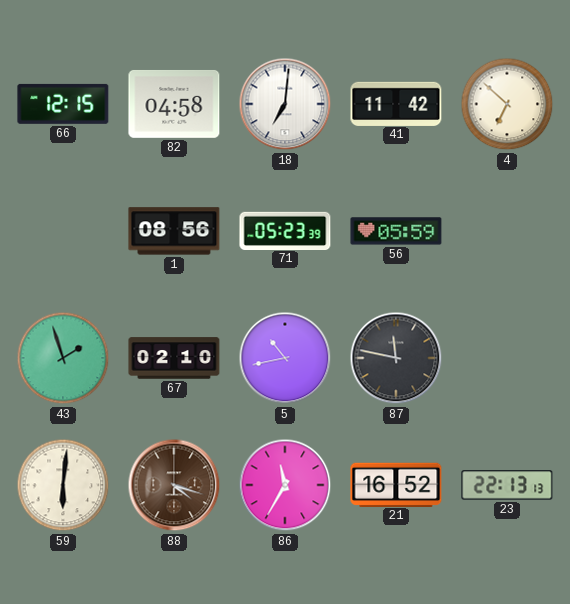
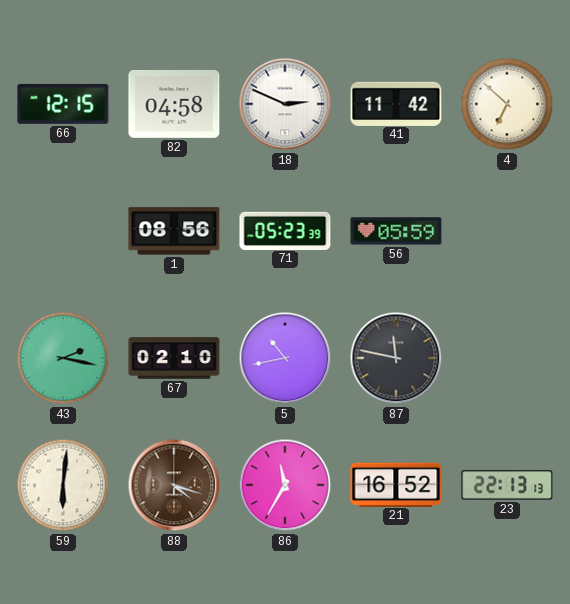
18: 7:01 -> 2:49 (285, 104)
43: 1:57 -> 2:17 (63, 358)
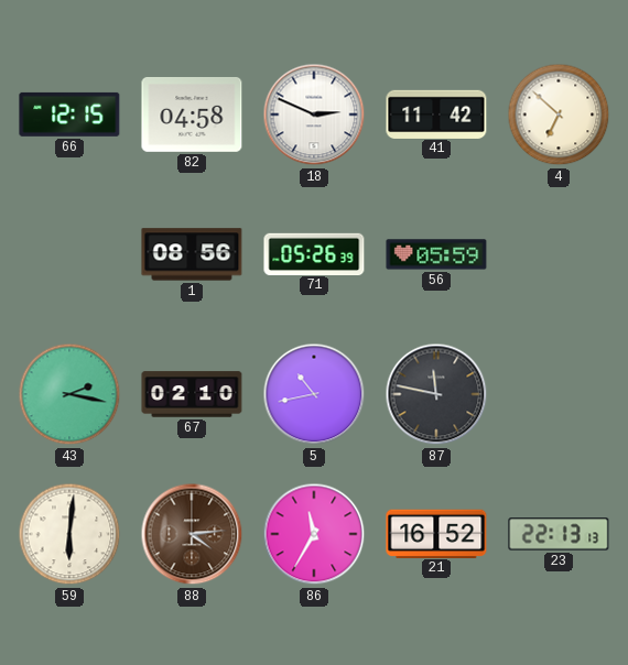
71: 05:23 -> 05:26 (314, 253)
88: 4:18 -> 4:14 (192, 534)
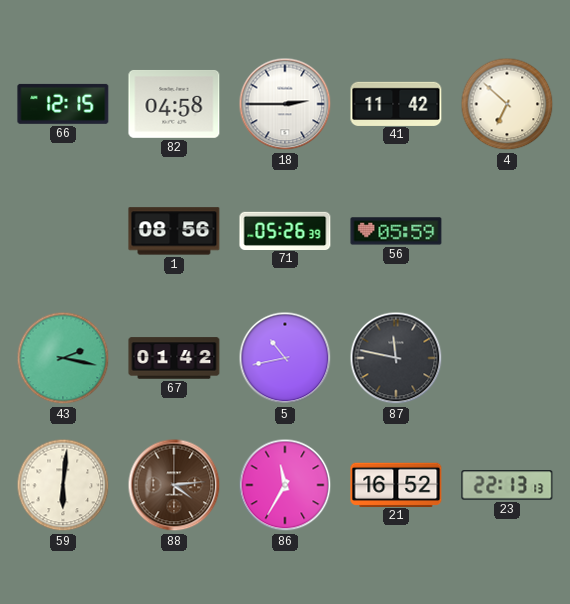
18: 2:49 -> 2:45 (285, 104)
67: 02:10 -> 01:42 (174, 358)
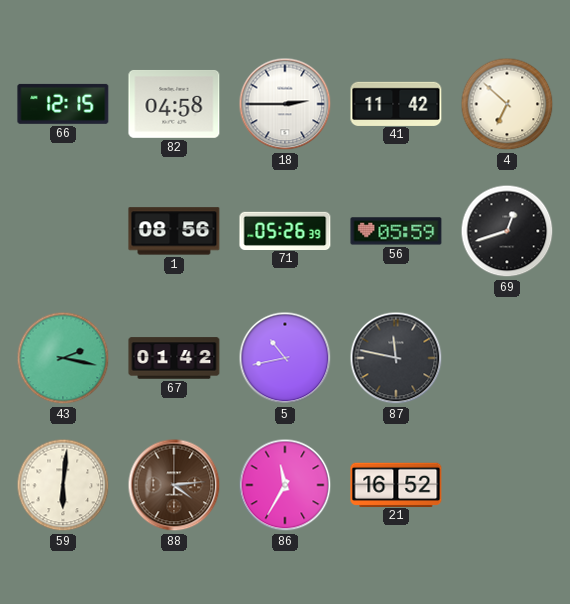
69: none -> 12:42 (507, 231)
23: 22:13 -> none (507, 485)
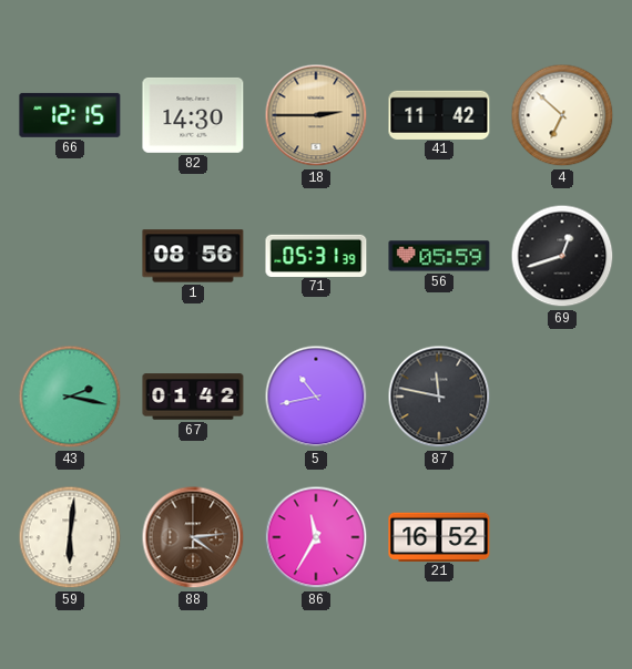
82: 04:58 -> 14:30 (193, 115)
18 dial: white -> champagne (316, 115)
71: 05:26 -> 05:31 (316, 255)
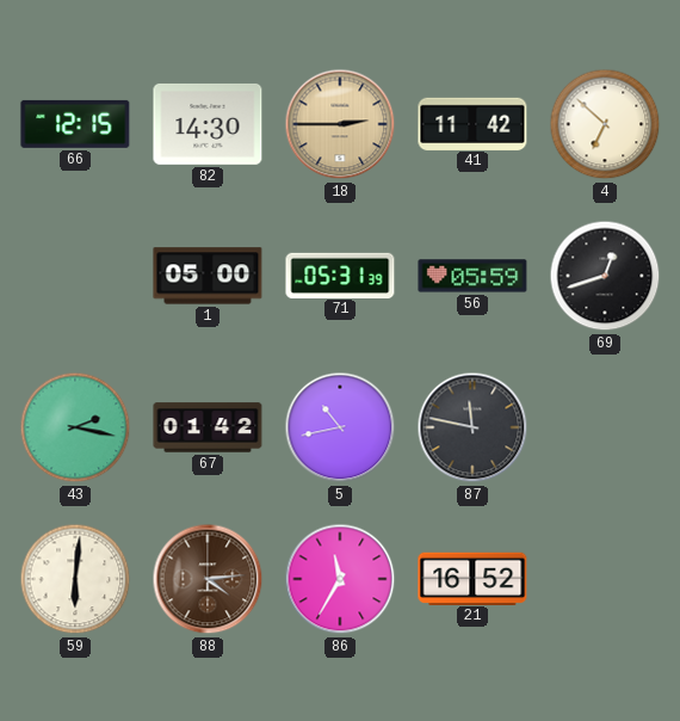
1: 08:56 -> 05:00 (208, 276)
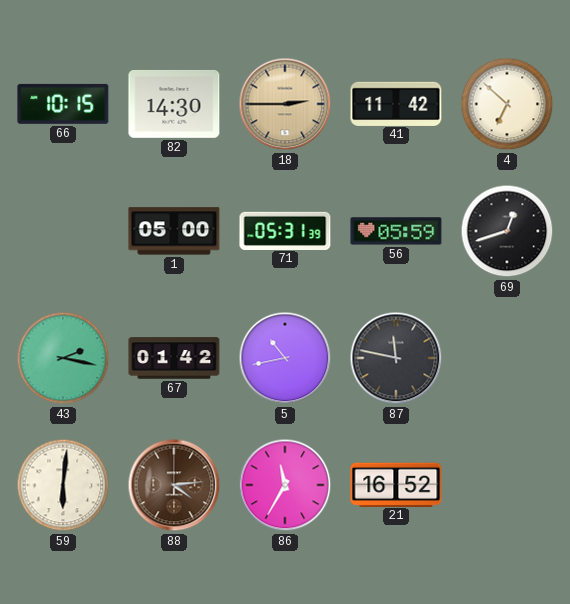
66: 12:15 -> 10:15 (63, 104)
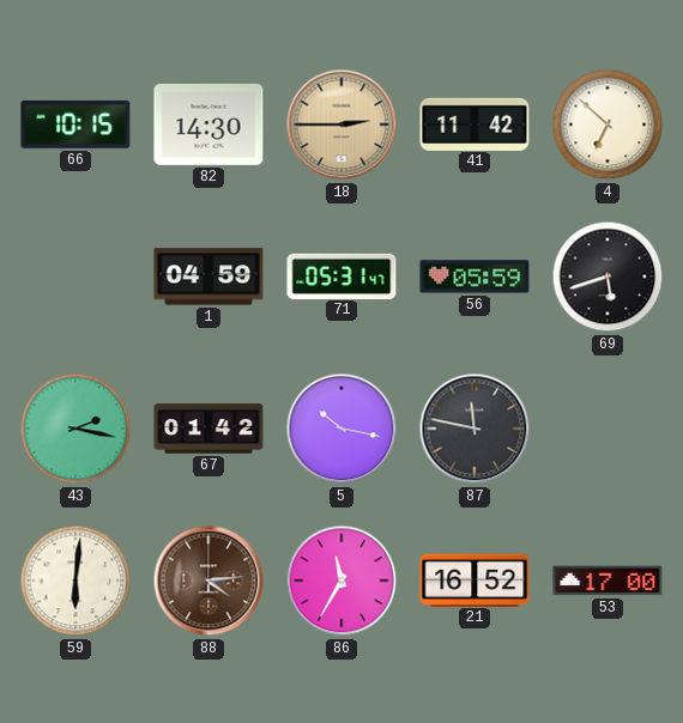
1: 05:00 -> 04:59 (208, 277)
71: 05:31:39 -> 05:31:47 (341, 275)
69: 12:42 -> 5:42 (608, 277)
5: 10:43 -> 10:17 (341, 429)
53: none -> 17:00 (608, 581)
